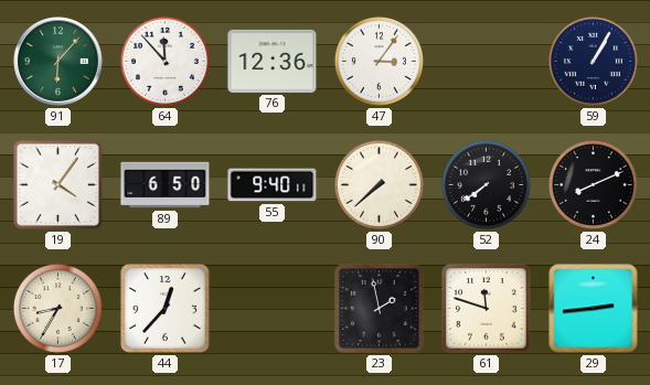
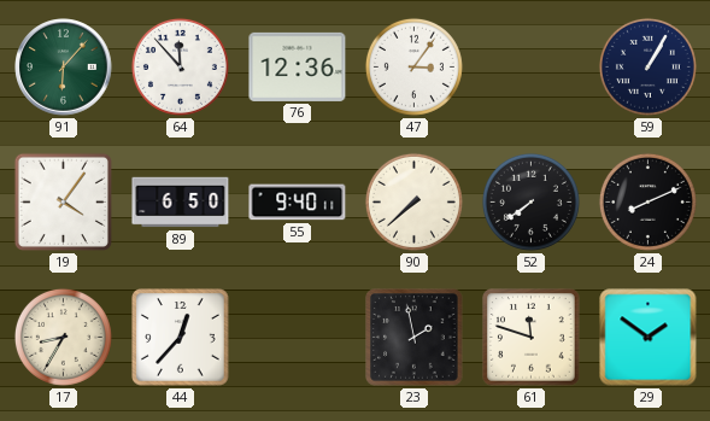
29: 2:44 -> 1:51 (649, 338)
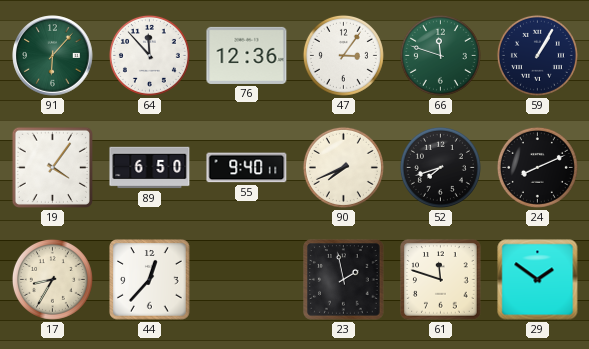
66: none -> 11:48 (440, 55)
90: 7:38 -> 7:41 (343, 167)
52: 7:39 -> 7:42 (440, 167)
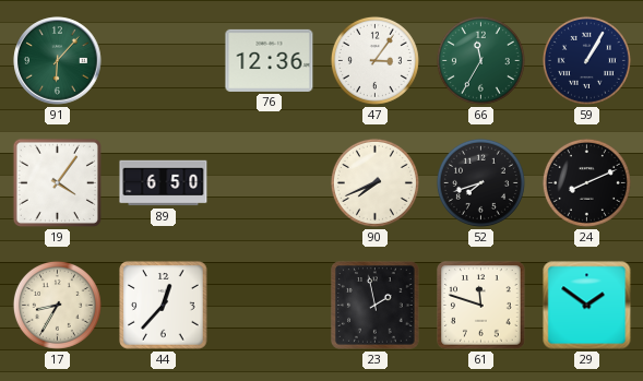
64: 11:53 -> none (149, 55)
66: 11:48 -> 11:35 (480, 60)
55: 9:40 -> none (247, 168)
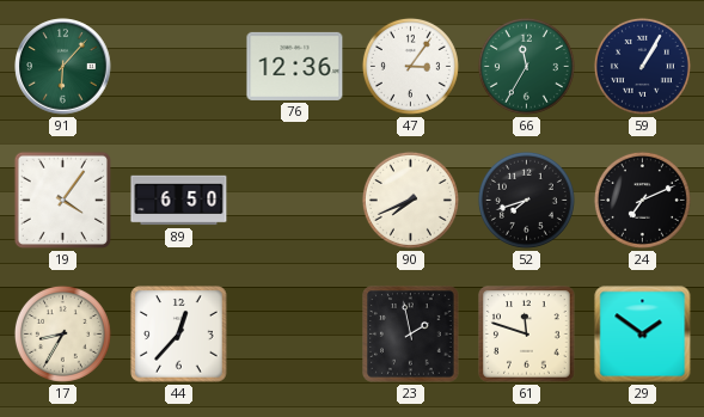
24: 8:11 -> 7:11 (642, 200)
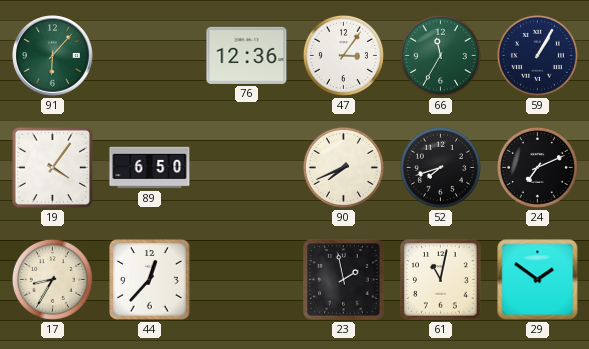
61: 11:48 -> 11:02 (441, 280)
